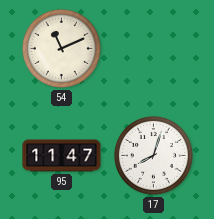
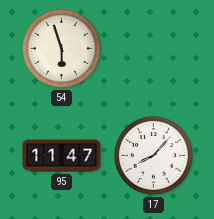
54: 11:11 -> 5:57 (61, 48)
17: 8:03 -> 8:07 (153, 155)
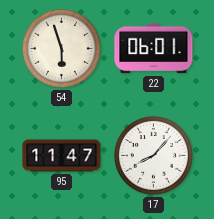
22: none -> 06:01 (154, 49)
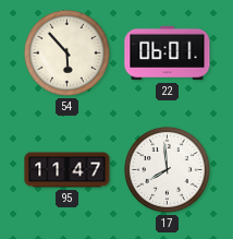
54: 5:57 -> 5:53 (66, 52)
17: 8:07 -> 7:59 (167, 169)
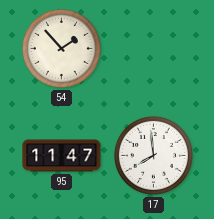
54: 5:53 -> 1:53 (61, 48)
22: 06:01 -> none (168, 53)
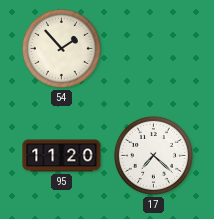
95: 11:47 -> 11:20 (62, 156)
17: 7:59 -> 7:22 (153, 155)
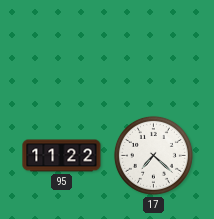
54: 1:53 -> none (61, 48)
95: 11:20 -> 11:22 (62, 156)
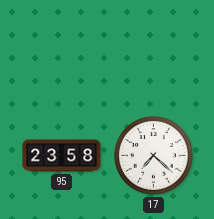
95: 11:22 -> 23:58 (62, 156)
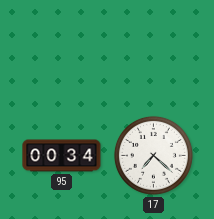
95: 23:58 -> 00:34 (62, 156)
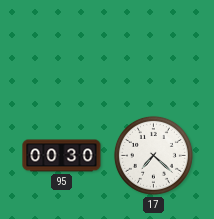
95: 00:34 -> 00:30 (62, 156)
